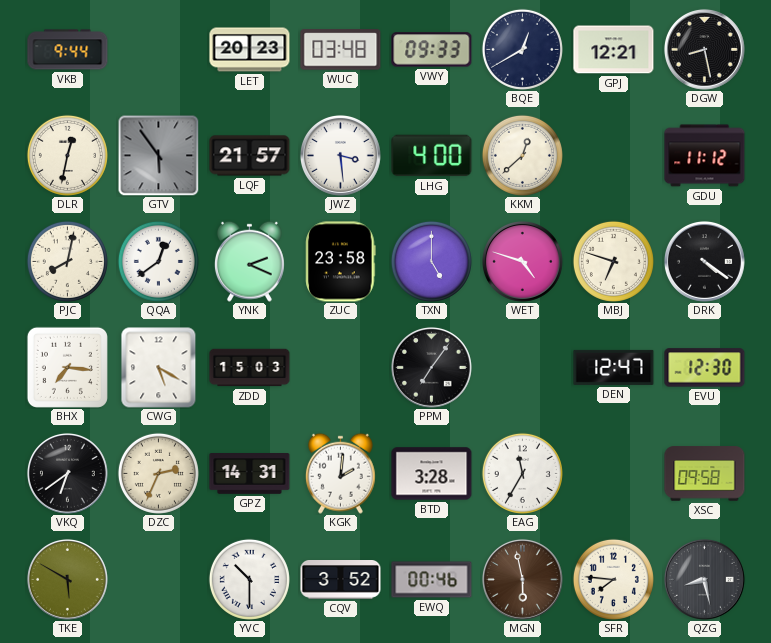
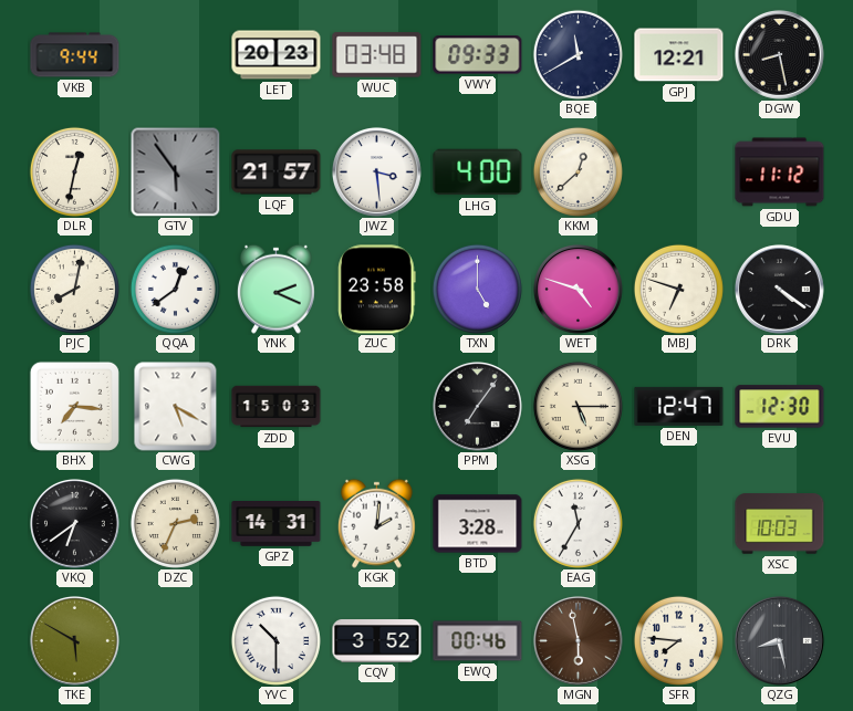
BQE: 12:40 -> 11:40 (578, 54)
XSG: none -> 5:15 (578, 406)
XSC: 09:58 -> 10:03 (780, 524)
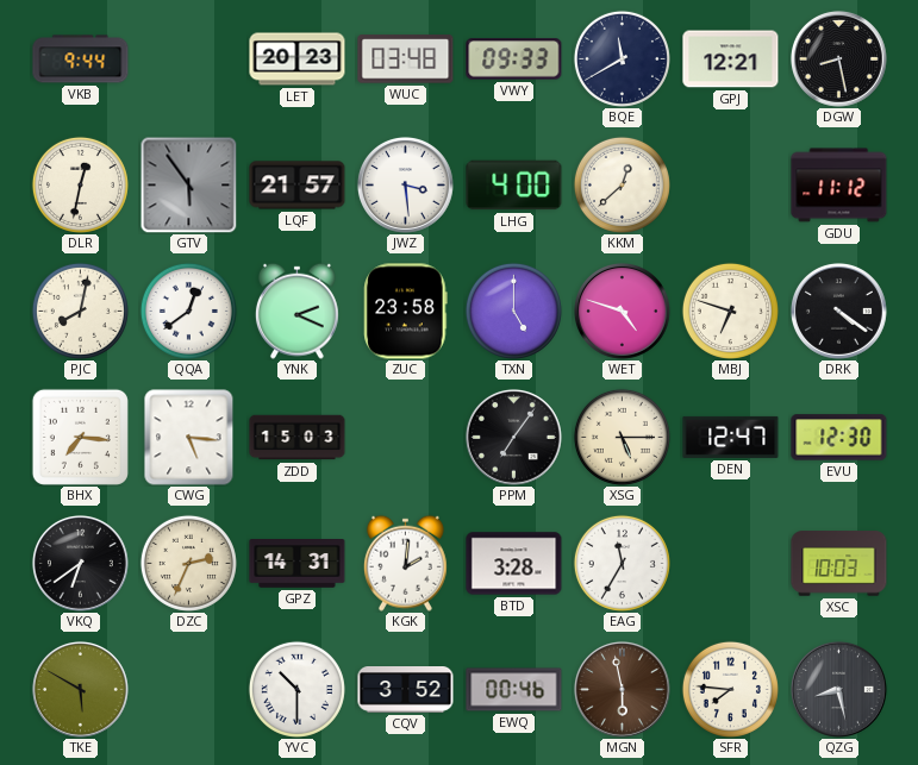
CWG: 5:20 -> 5:16 (189, 437)
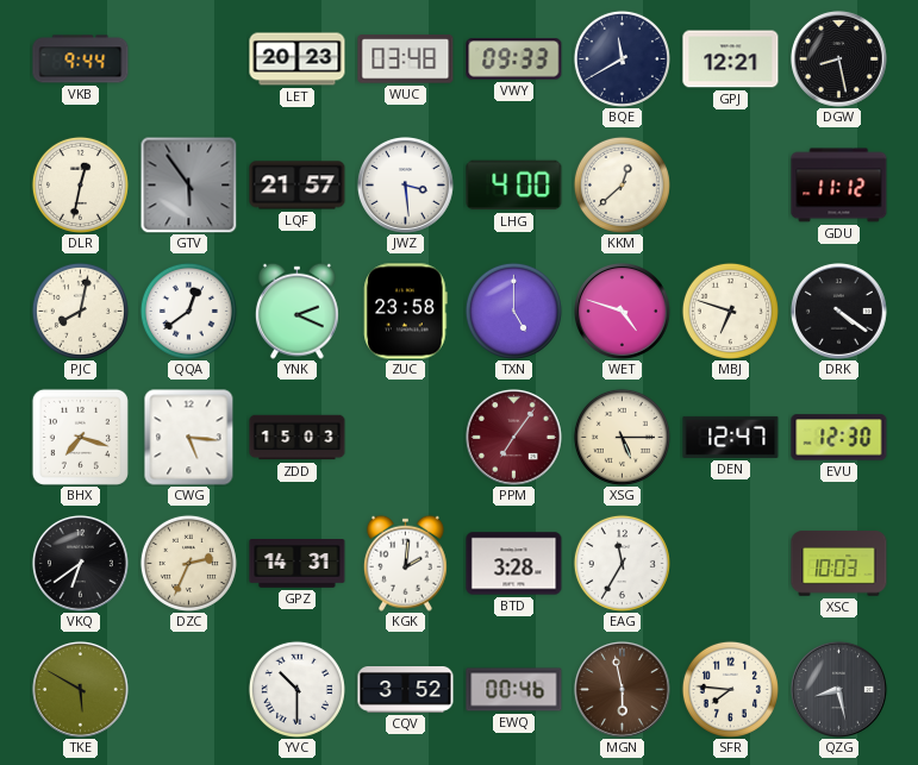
BHX: 7:16 -> 7:18 (80, 437)
PPM dial: black -> burgundy (513, 437)
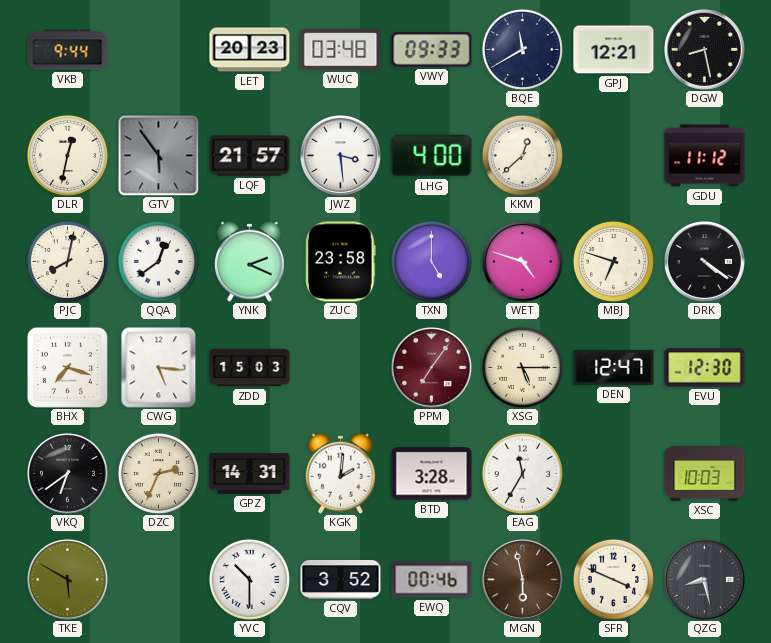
SFR: 7:46 -> 3:49 (613, 579)
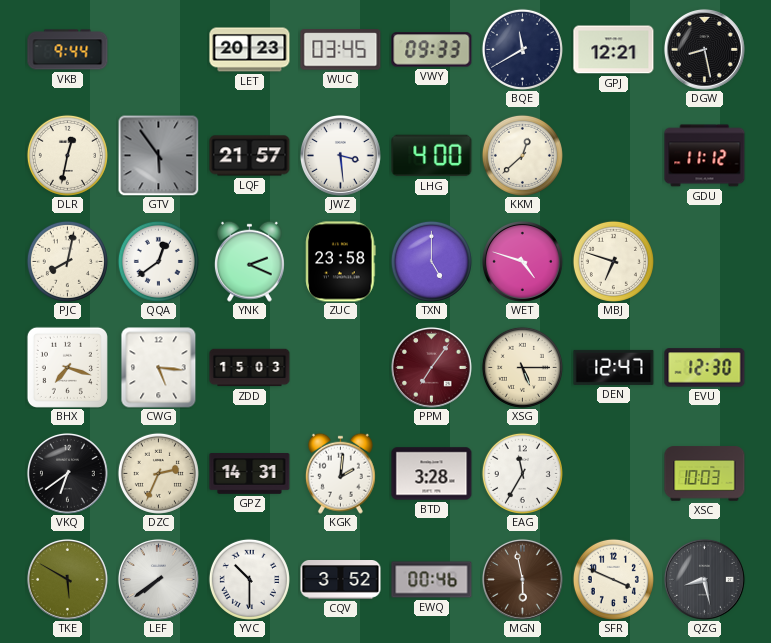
WUC: 03:48 -> 03:45 (341, 50)
DRK: 4:21 -> none (704, 261)
LEF: none -> 7:39 (158, 579)
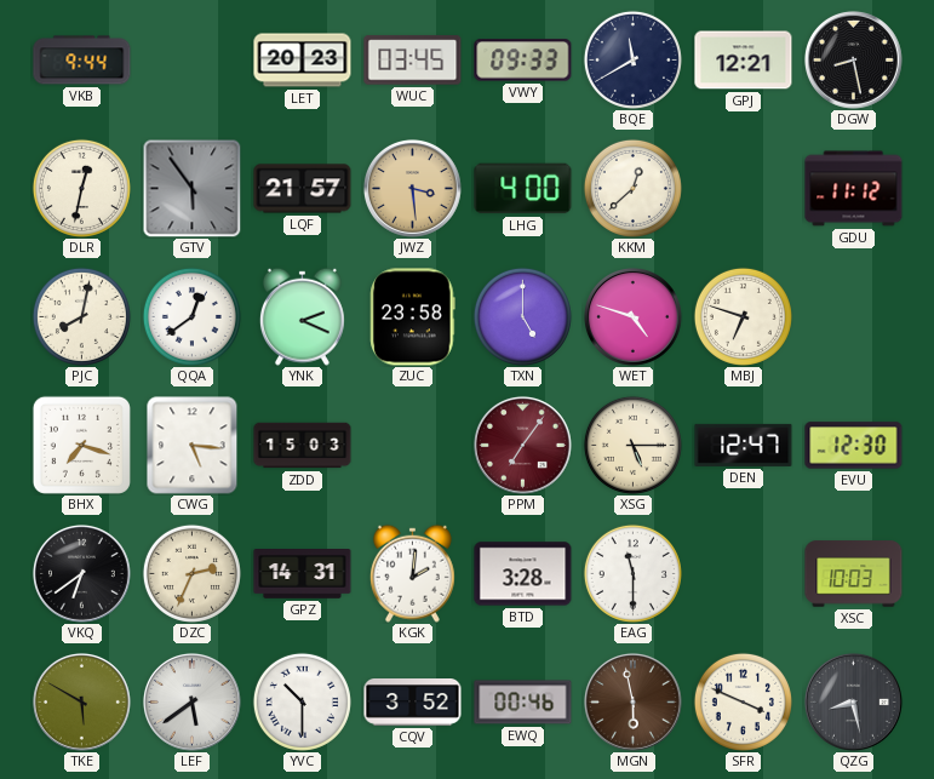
JWZ dial: white -> champagne (412, 188)
EAG: 11:35 -> 11:30 (632, 573)
LEF: 7:39 -> 5:39 (191, 701)
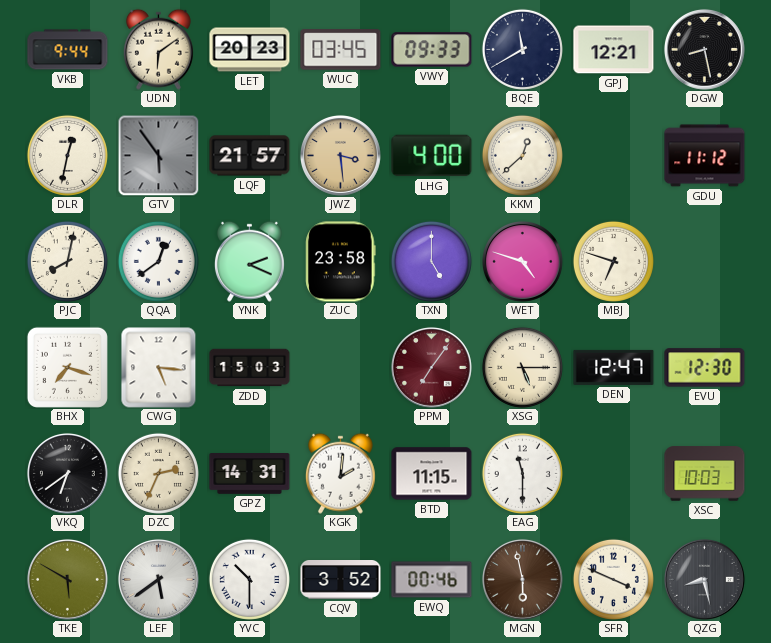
UDN: none -> 6:09 (158, 49)
BTD: 3:28 -> 11:15 (432, 474)
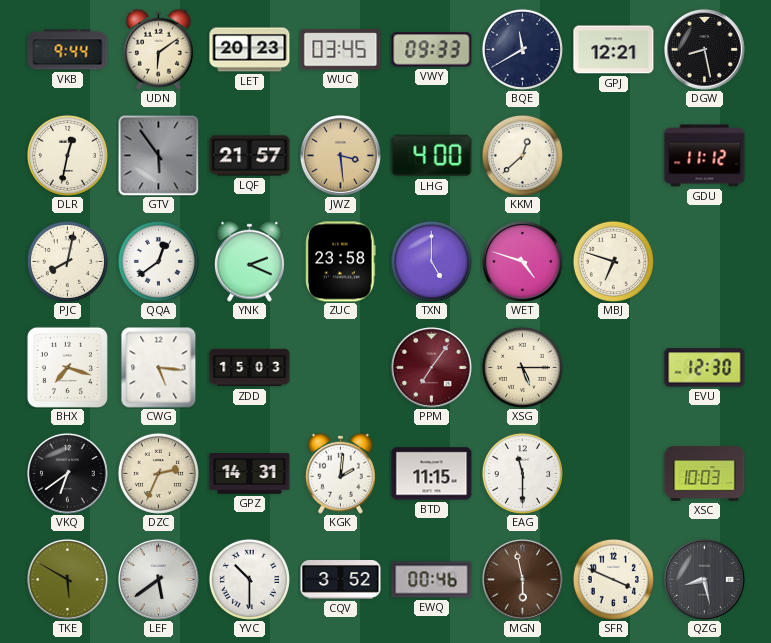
DEN: 12:47 -> none (614, 367)
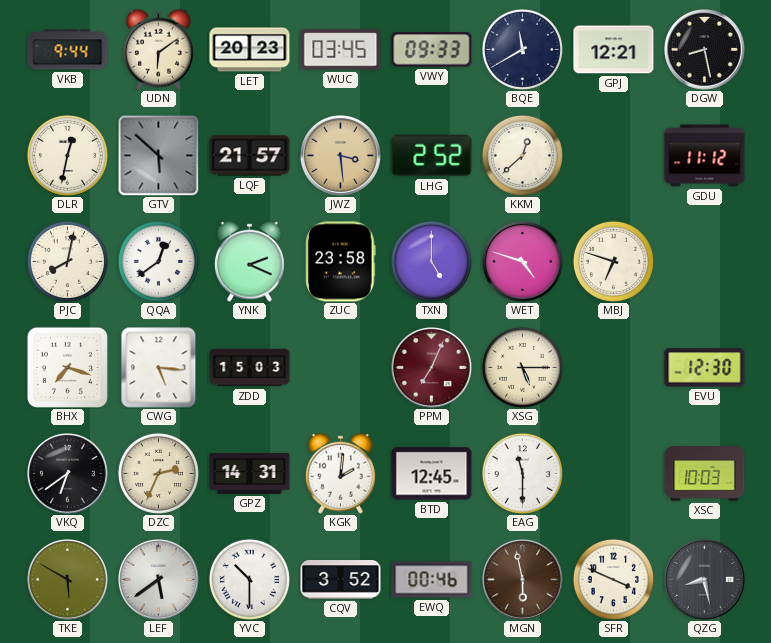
GTV: 5:54 -> 5:52 (158, 155)
LHG: 4:00 -> 2:52 (432, 156)
PPM: 7:06 -> 7:04 (431, 367)
BTD: 11:15 -> 12:45 (432, 474)
